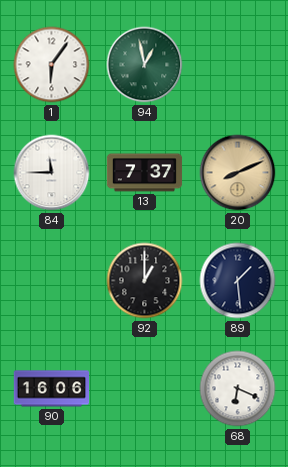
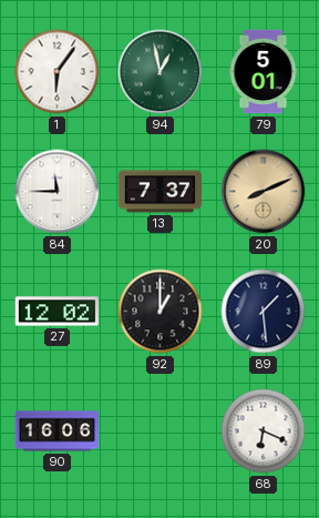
79: none -> 5:01 (264, 72)
27: none -> 12:02 (56, 312)
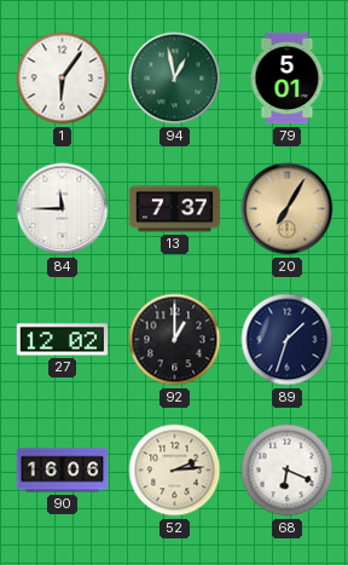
20: 8:11 -> 7:05 (288, 209)
89: 1:29 -> 1:33 (288, 340)
52: none -> 2:14 (175, 471)
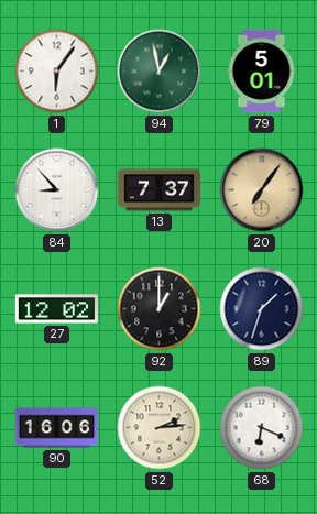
84: 11:45 -> 8:53 (57, 190)
20: 7:05 -> 7:06 (262, 190)
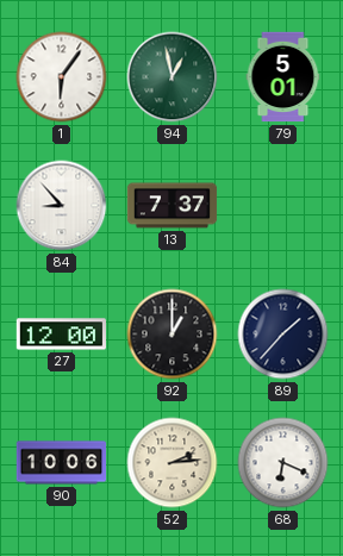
20: 7:06 -> none (262, 190)
27: 12:02 -> 12:00 (61, 335)
89: 1:33 -> 1:37 (283, 335)
90: 16:06 -> 10:06 (62, 463)
